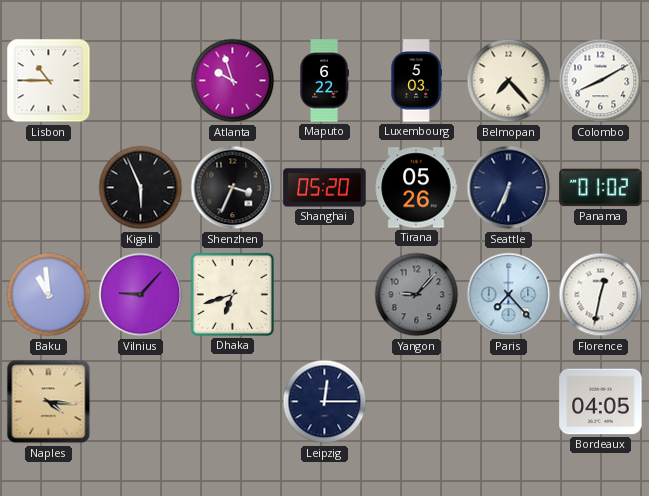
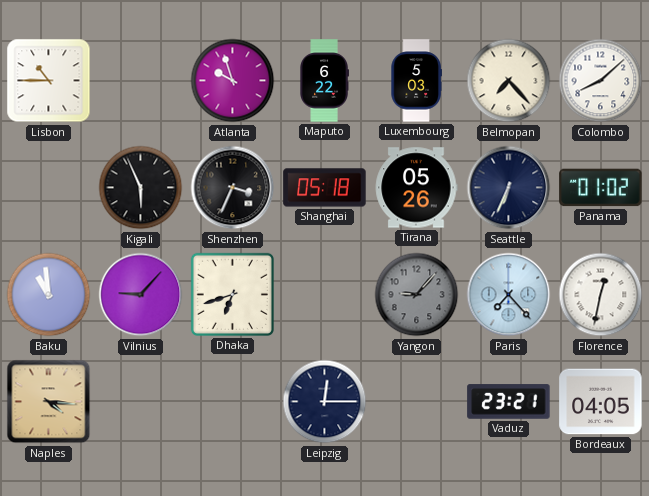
Colombo: 8:10 -> 8:08 (601, 81)
Shanghai: 05:20 -> 05:18 (325, 188)
Vaduz: none -> 23:21 (509, 402)
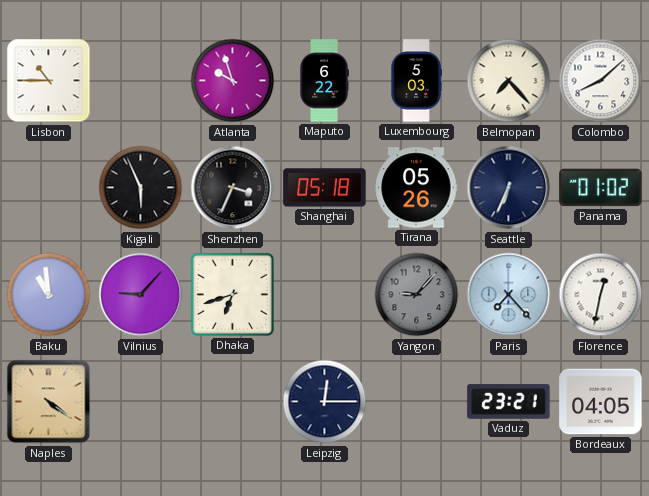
Naples: 4:16 -> 4:21 (49, 402)
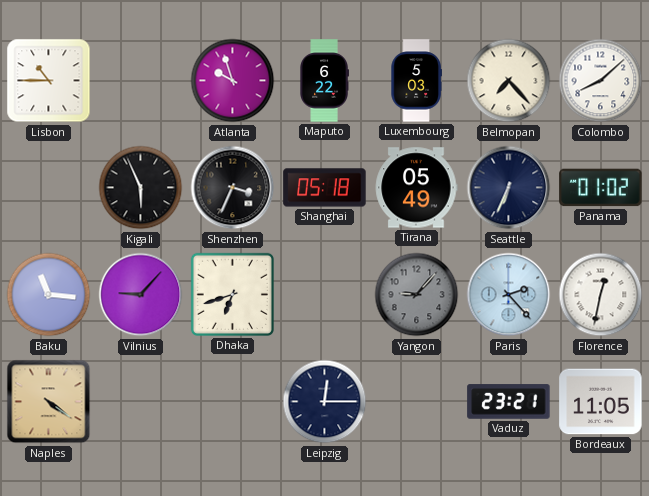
Tirana: 05:26 -> 05:49 (416, 188)
Baku: 10:59 -> 11:16 (49, 295)
Paris: 7:23 -> 2:23 (509, 295)
Bordeaux: 04:05 -> 11:05 (601, 402)
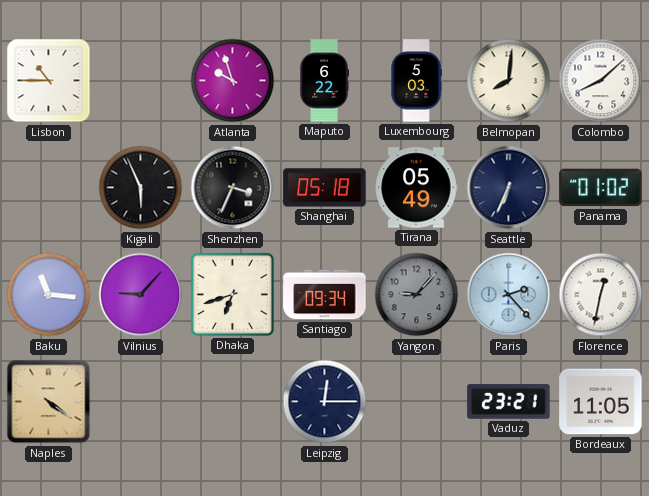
Belmopan: 7:23 -> 8:01 (509, 81)
Santiago: none -> 09:34 (325, 295)
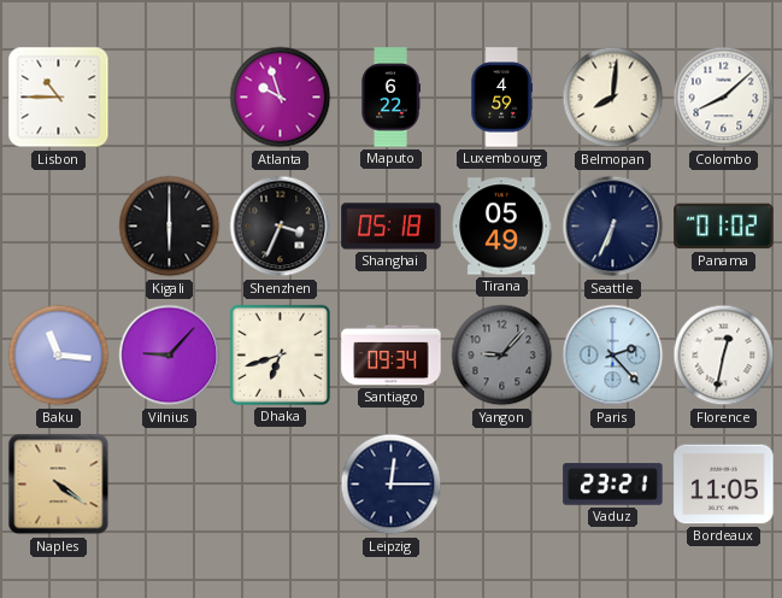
Luxembourg: 5:03 -> 4:59 (501, 98)
Kigali: 5:56 -> 6:00 (170, 227)
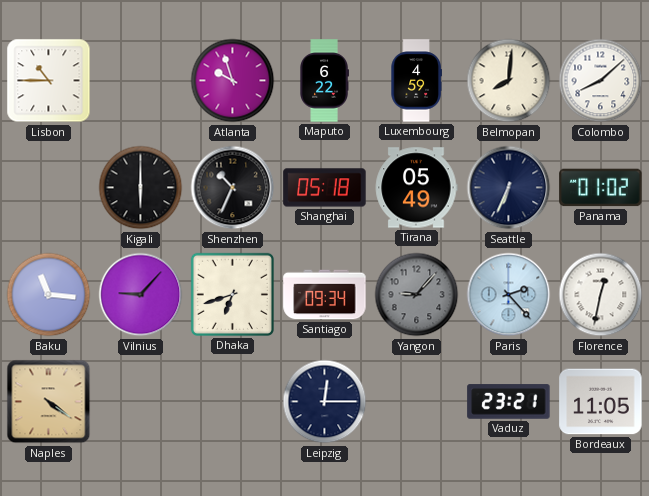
Shenzhen: 3:34 -> 10:34 (233, 188)
